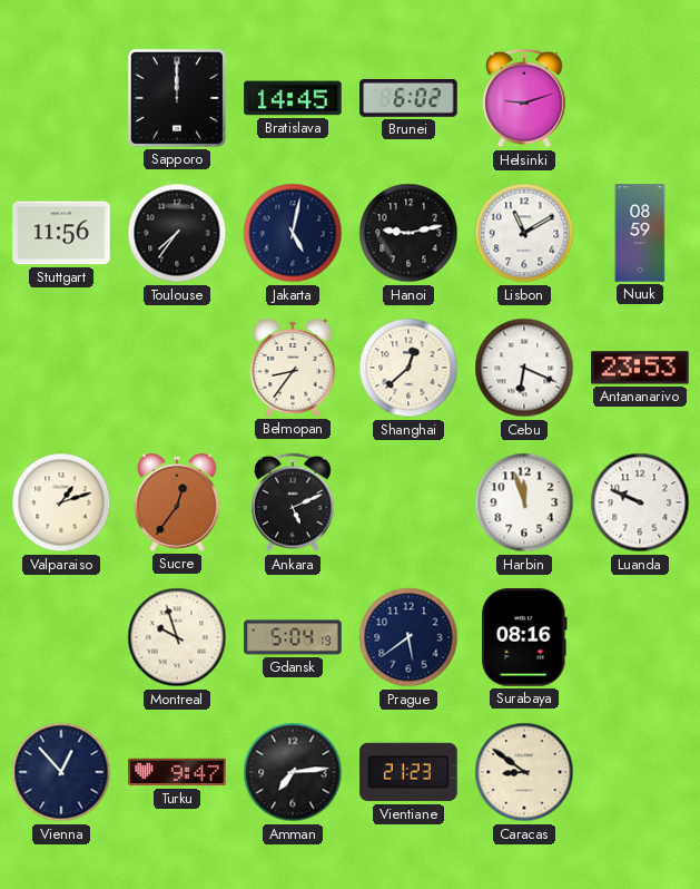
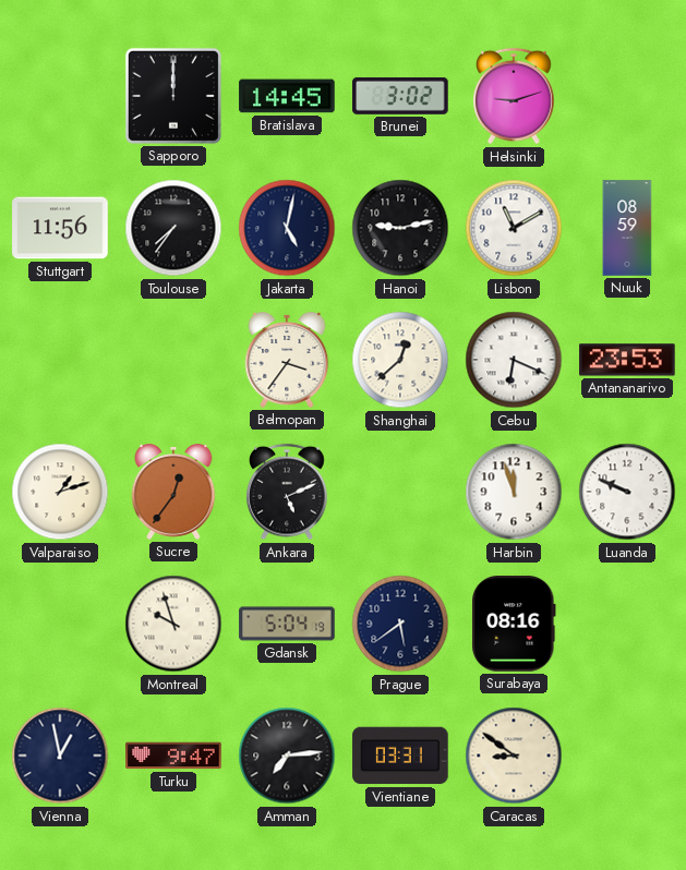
Brunei: 6:02 -> 3:02 (400, 96)
Belmopan: 8:36 -> 3:36 (287, 361)
Vienna: 12:53 -> 12:58 (60, 756)
Vientiane: 21:23 -> 03:31 (400, 756)
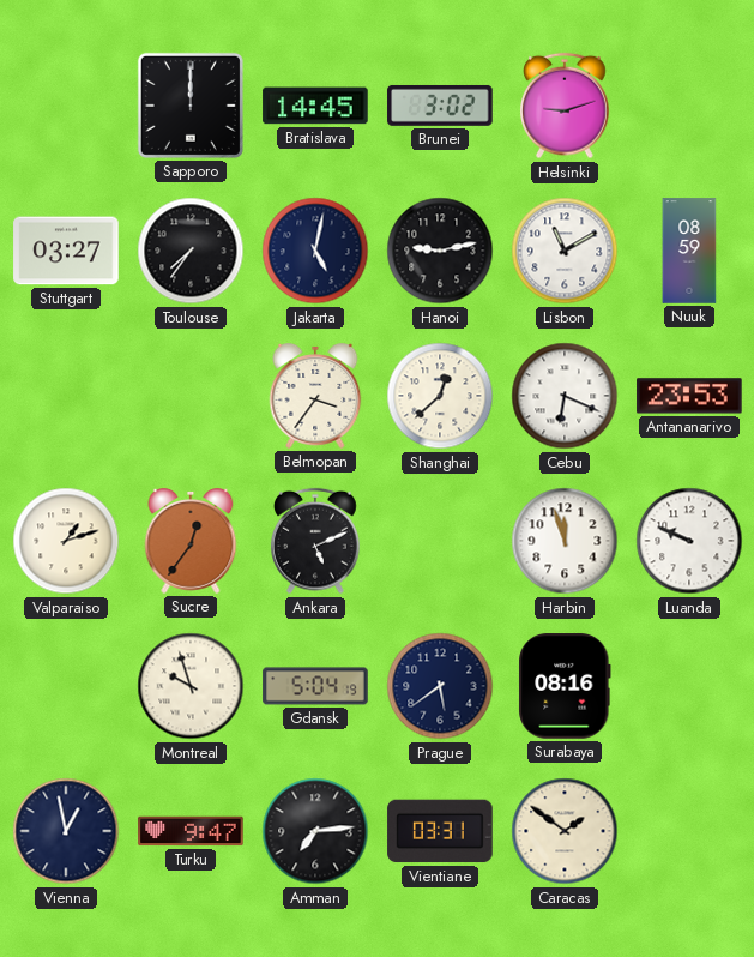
Stuttgart: 11:56 -> 03:27 (66, 251)
Caracas: 8:51 -> 1:51 (565, 831)
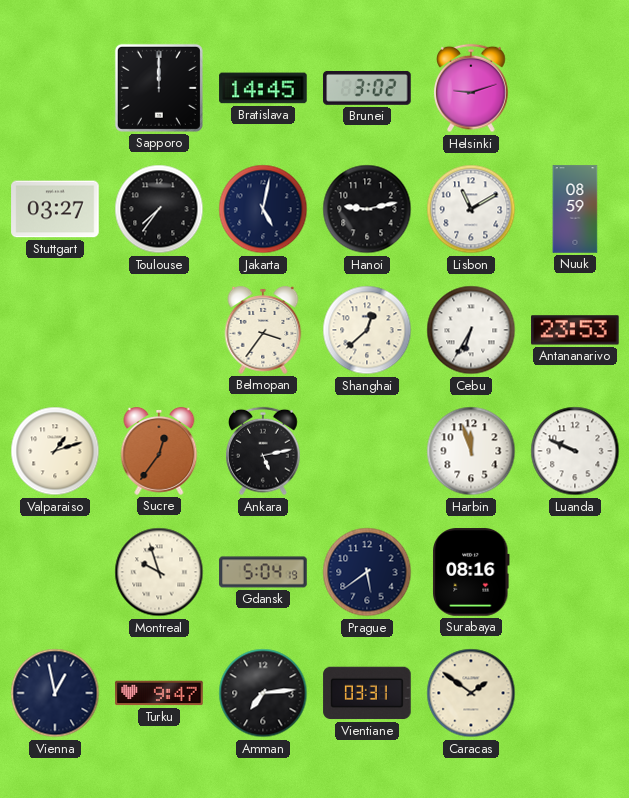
Cebu: 6:19 -> 6:35 (471, 330)
Ankara: 5:11 -> 5:13 (264, 451)
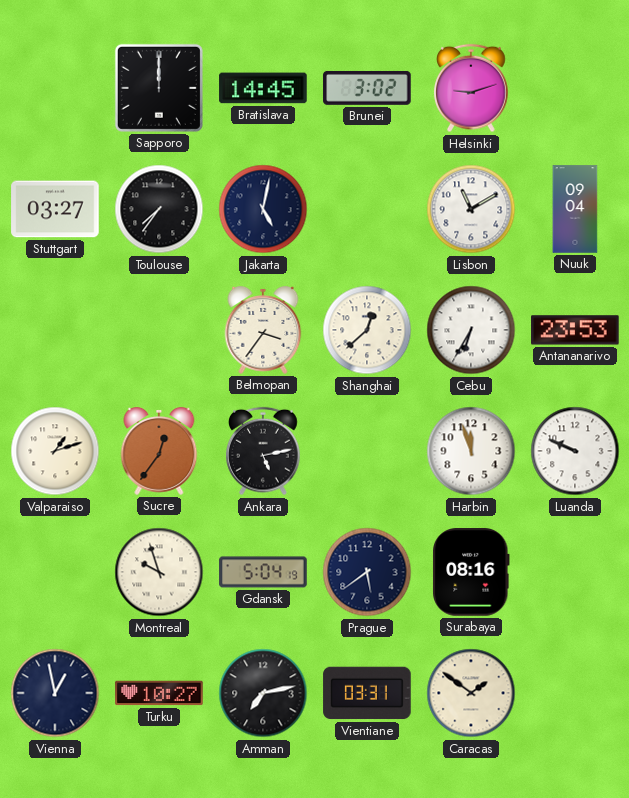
Hanoi: 9:13 -> none (367, 209)
Nuuk: 08:59 -> 09:04 (575, 209)
Turku: 9:47 -> 10:27 (159, 693)
Amman: 7:14 -> 7:13 (263, 693)
